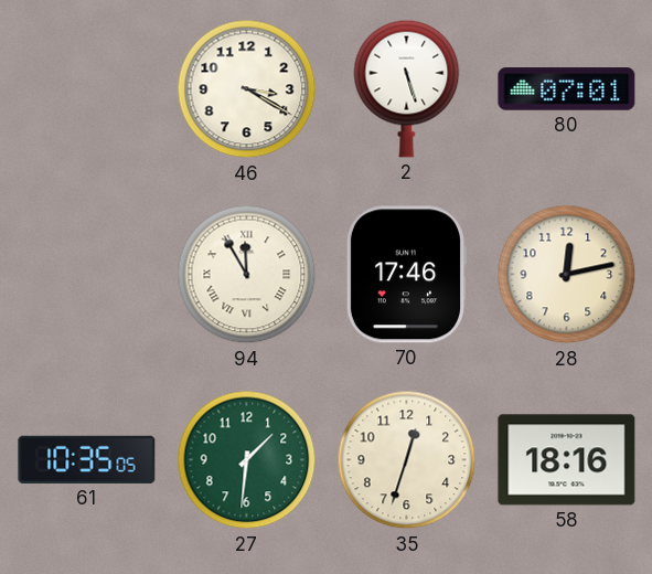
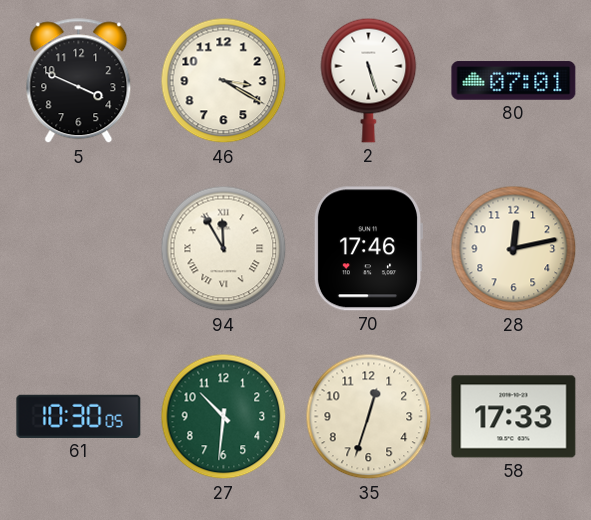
5: none -> 3:49 (79, 81)
61: 10:35 -> 10:30 (79, 416)
27: 1:31 -> 10:31 (224, 417)
58: 18:16 -> 17:33 (514, 417)
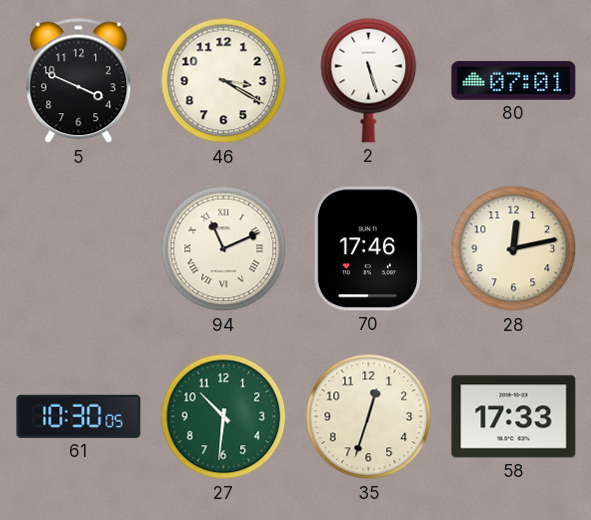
94: 11:55 -> 11:11 (224, 249)
